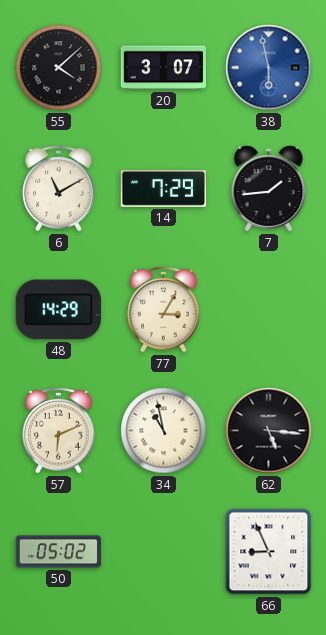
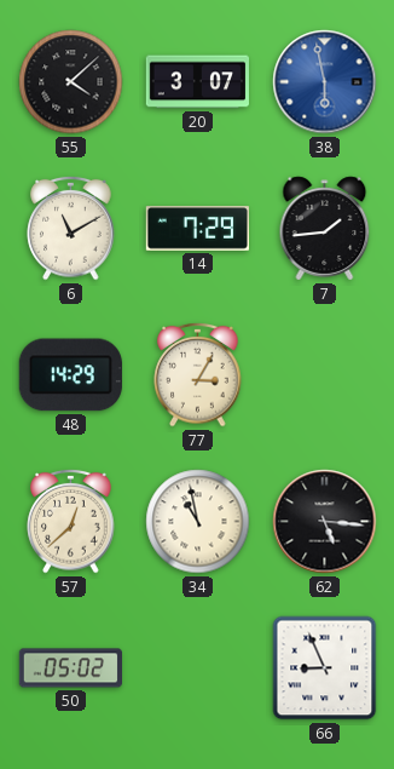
57: 6:11 -> 12:38 (71, 521)
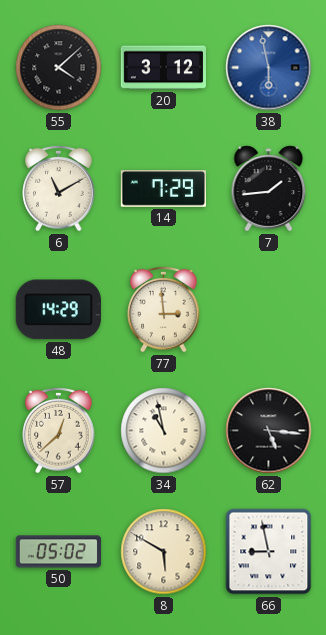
20: 3:07 -> 3:12 (163, 68)
77: 3:05 -> 2:59 (164, 309)
8: none -> 5:50 (164, 552)
66: 8:56 -> 8:58 (269, 552)
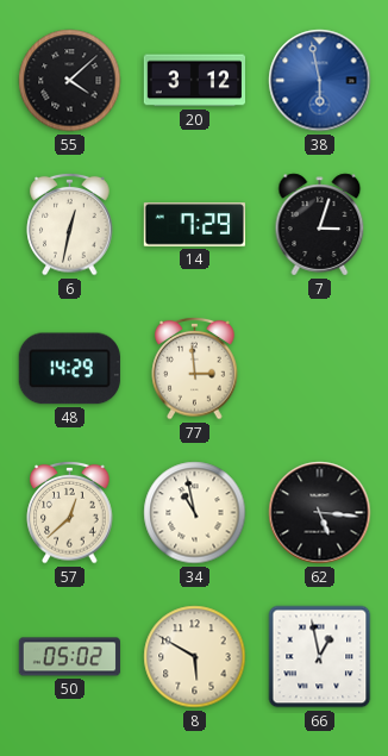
6: 11:10 -> 12:32 (70, 224)
7: 1:44 -> 3:03 (320, 225)
66: 8:58 -> 12:58 (320, 657)
